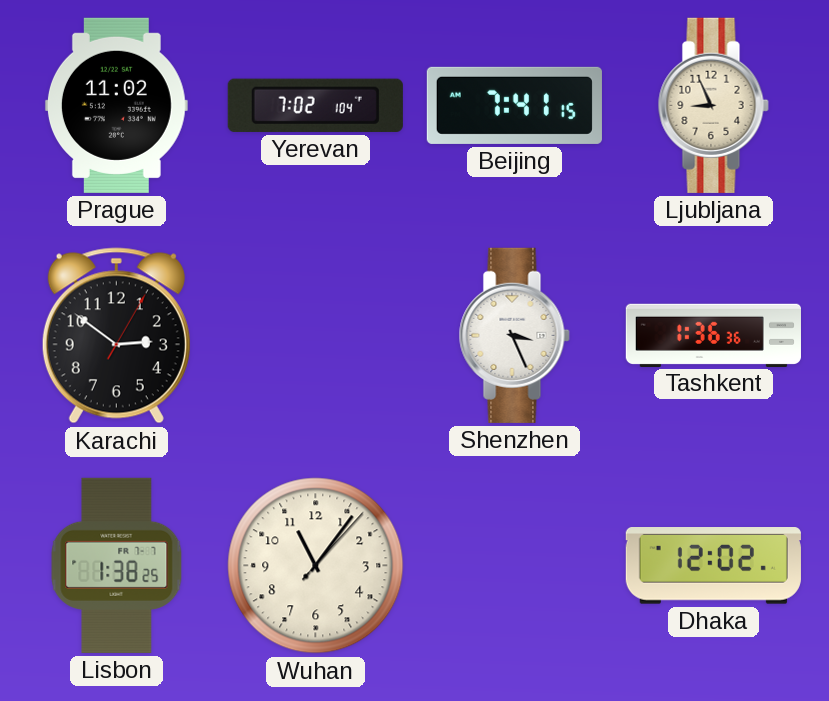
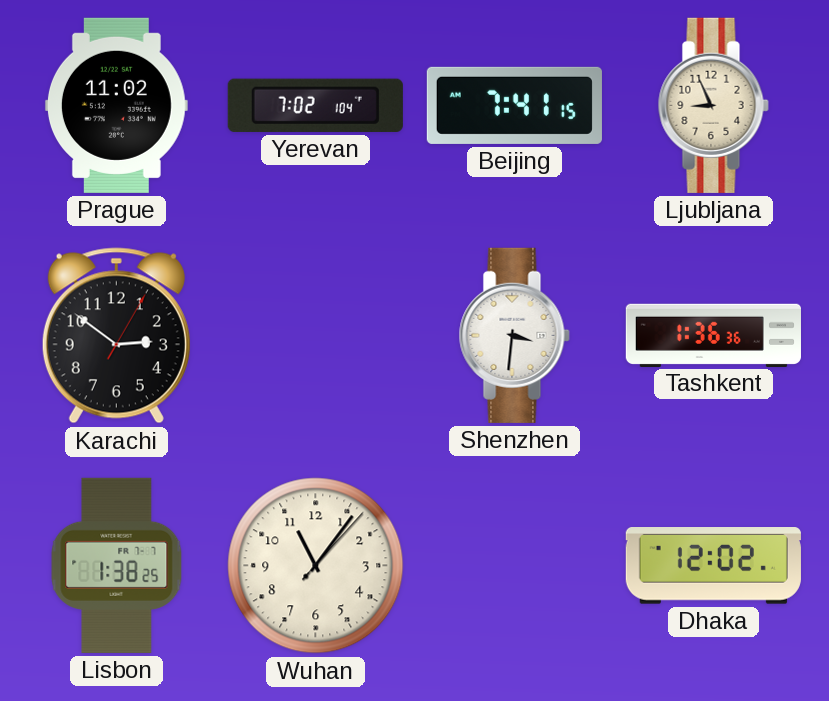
Shenzhen: 3:26 -> 3:31 (514, 335)
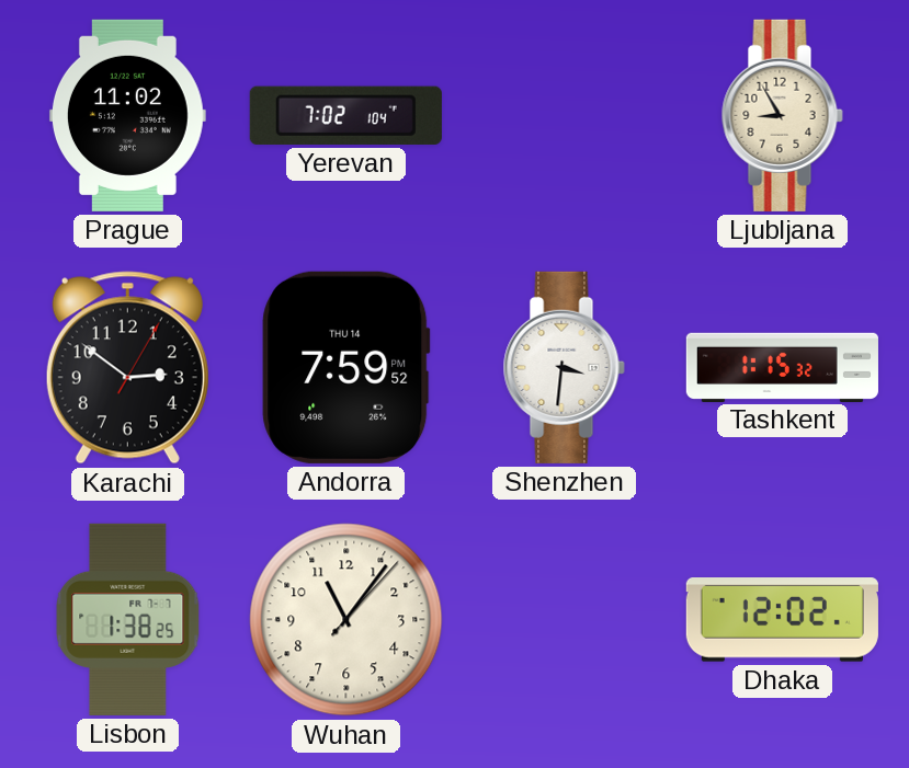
Beijing: 7:41 -> none (514, 105)
Ljubljana: 8:56 -> 8:55 (782, 115)
Andorra: none -> 7:59 (346, 367)
Tashkent: 1:36 -> 1:15 (782, 367)
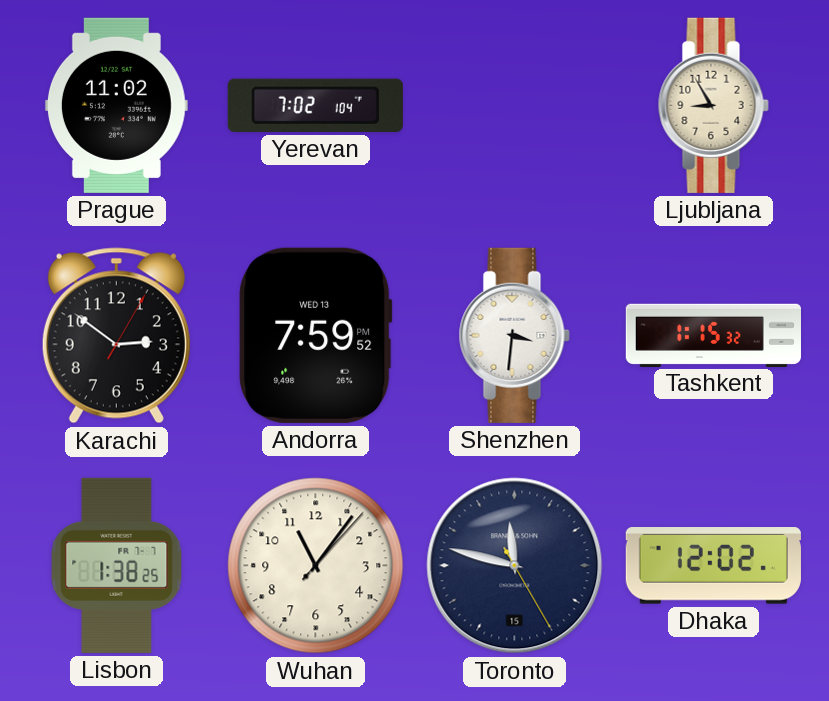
Andorra date: THU 14 -> WED 13 (316, 335)
Toronto: none -> 11:47 (515, 566)
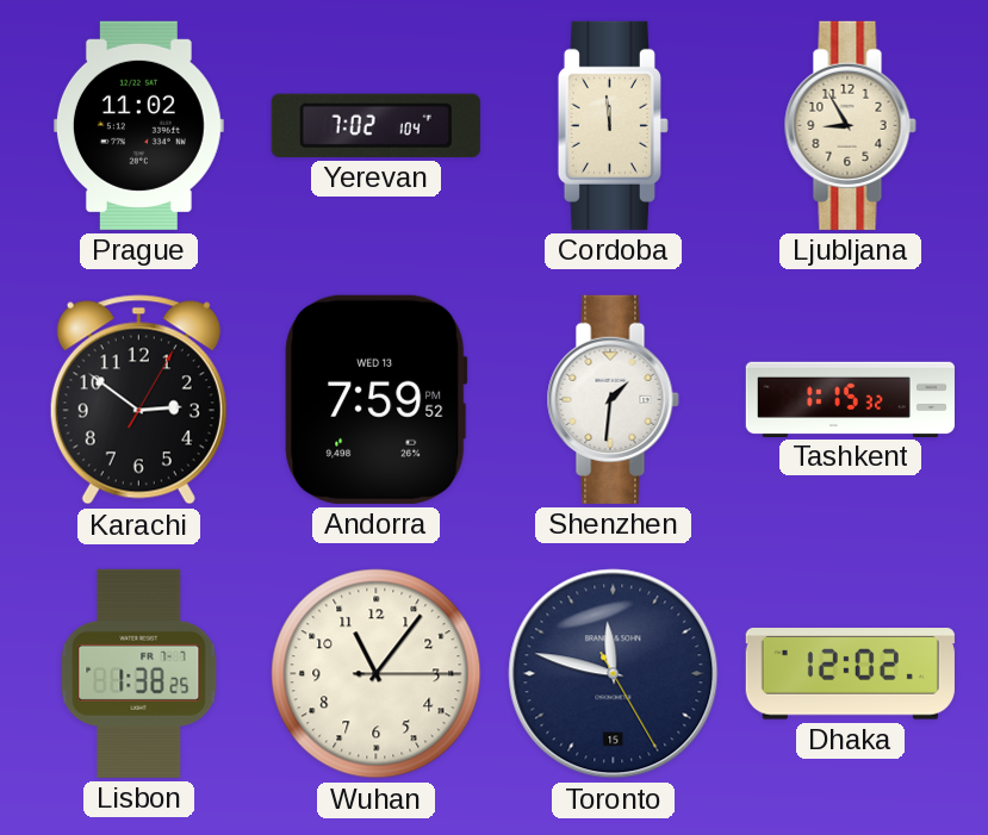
Cordoba: none -> 11:59 (613, 125)
Shenzhen: 3:31 -> 1:31 (613, 399)
Wuhan: 11:06:07 -> 11:06:15 (377, 674)
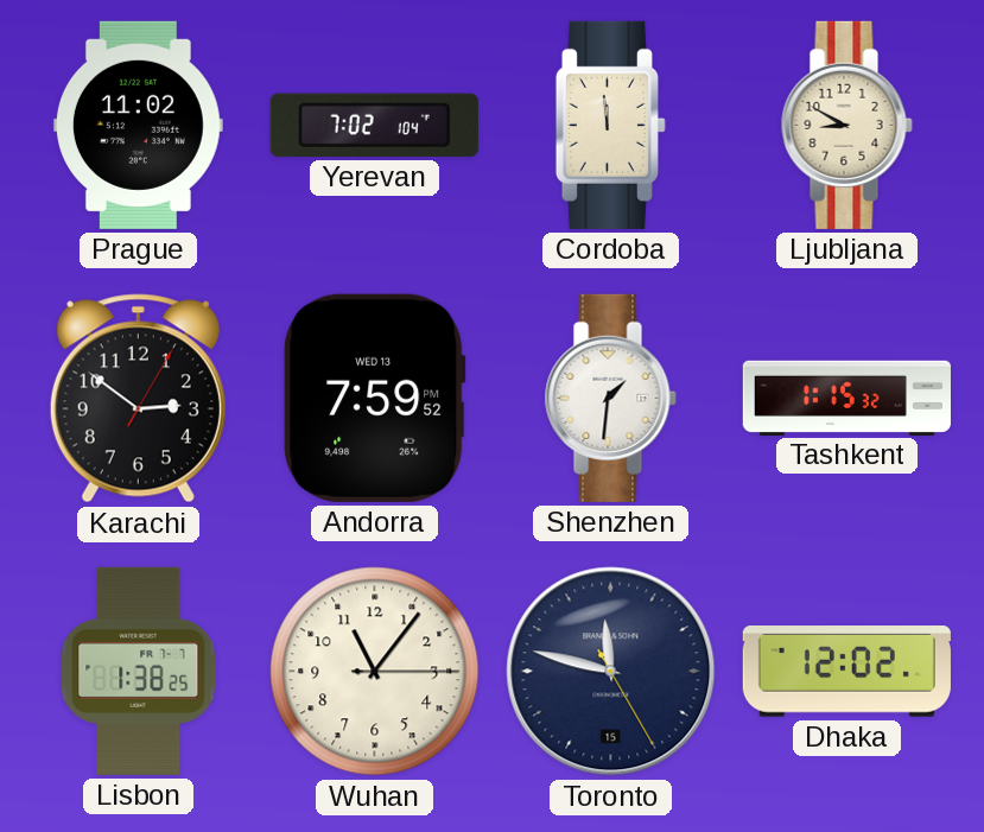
Ljubljana: 8:55 -> 8:50 (846, 125)
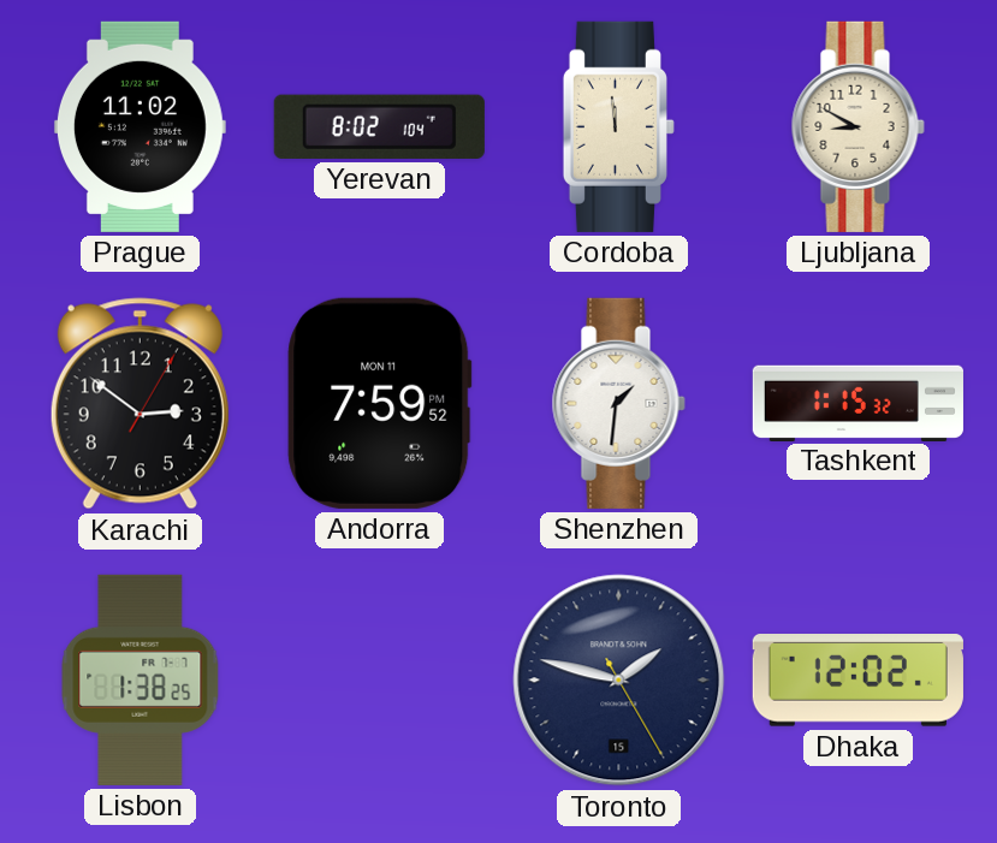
Yerevan: 7:02 -> 8:02 (379, 126)
Andorra date: WED 13 -> MON 11 (380, 403)
Wuhan: 11:06 -> none (375, 672)
Toronto: 11:47 -> 1:47 (619, 681)
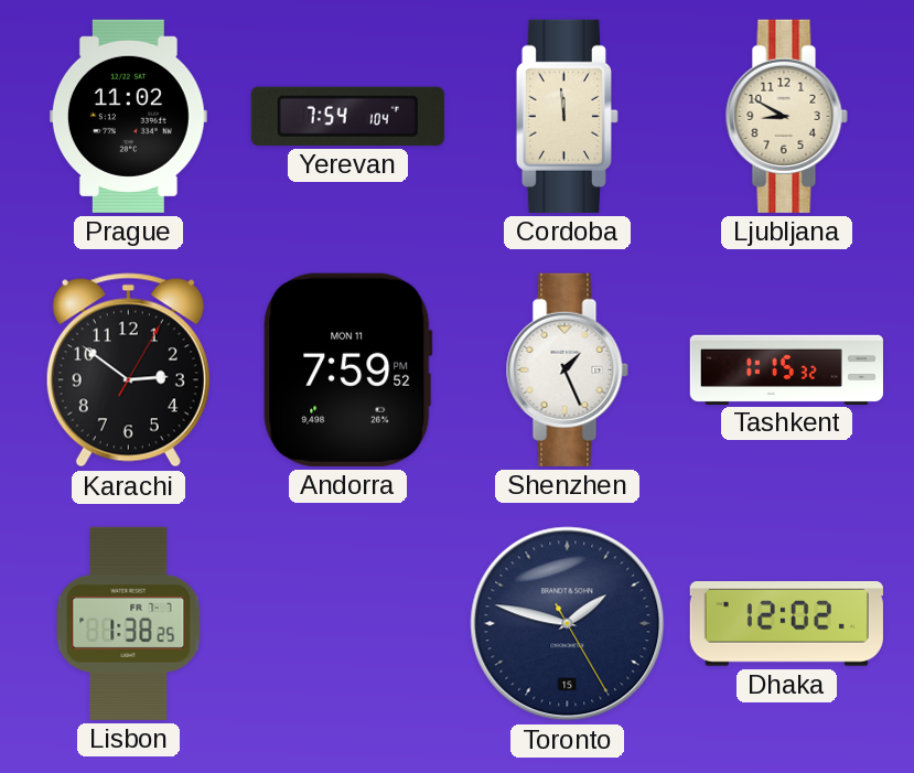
Yerevan: 8:02 -> 7:54 (347, 116)
Shenzhen: 1:31 -> 1:26 (567, 369)
